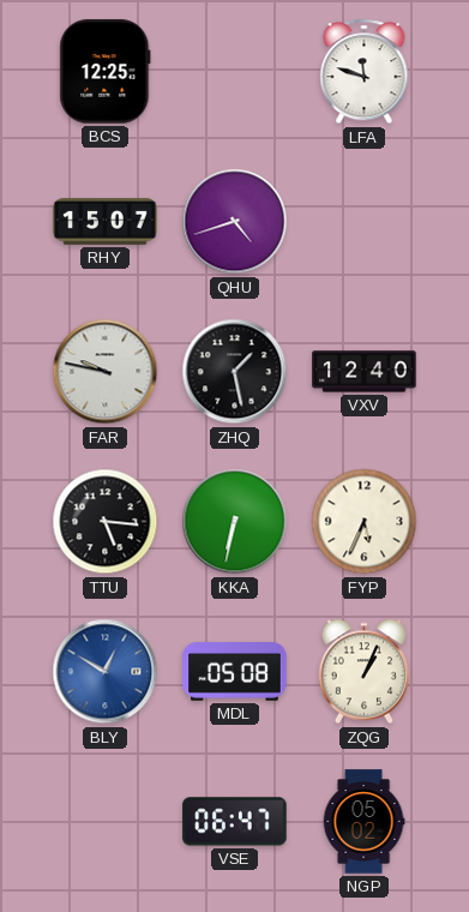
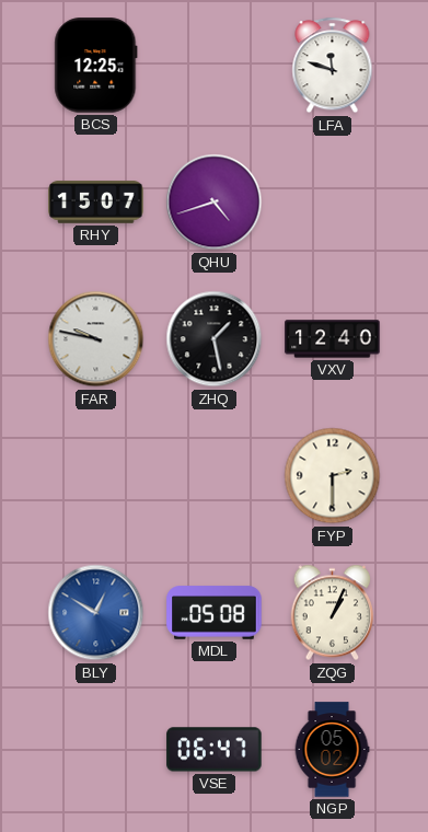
TTU: 5:16 -> none (106, 522)
KKA: 6:32 -> none (235, 522)
FYP: 5:34 -> 2:30 (333, 476)
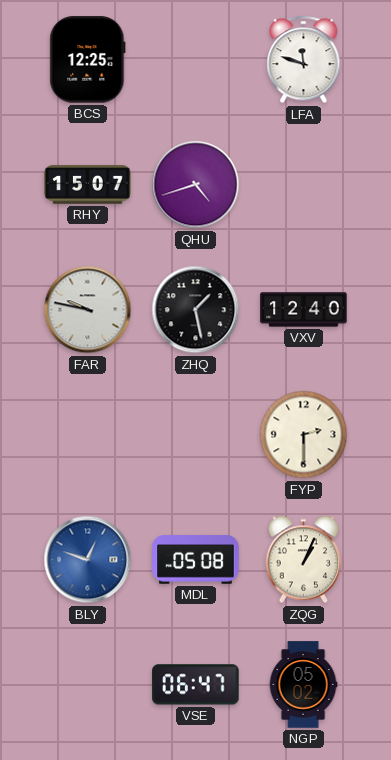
BLY: 12:50 -> 12:48 (88, 560)
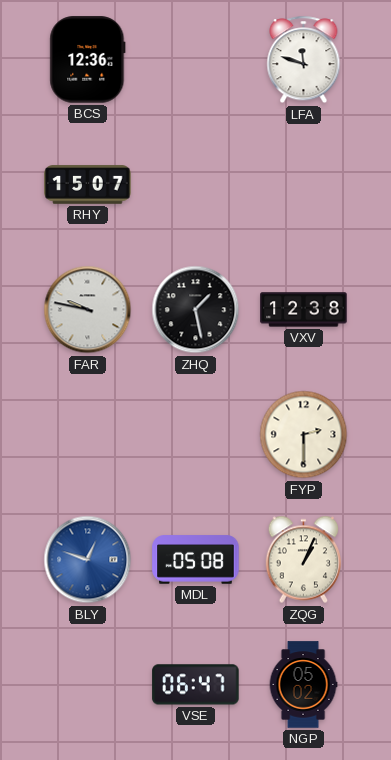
BCS: 12:25 -> 12:36 (88, 60)
QHU: 4:42 -> none (196, 185)
VXV: 12:40 -> 12:38 (304, 310)
